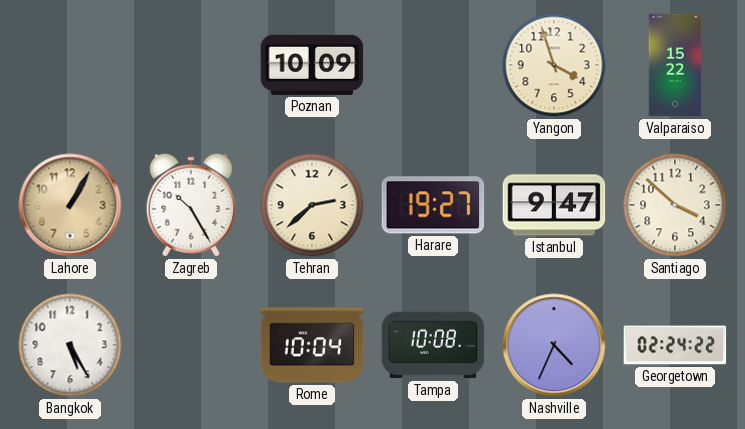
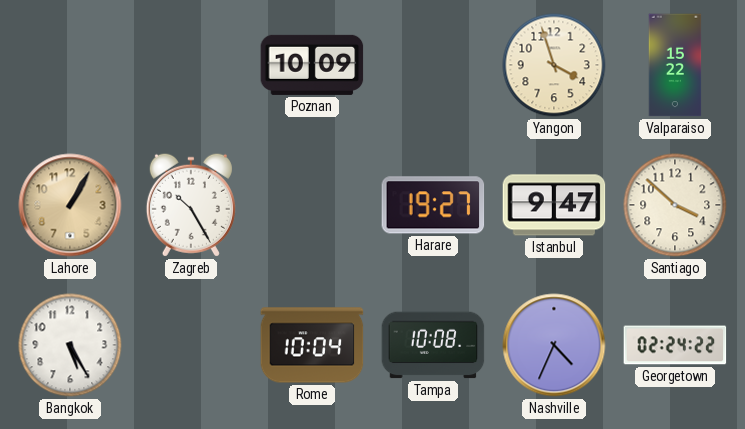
Tehran: 2:38 -> none (312, 205)
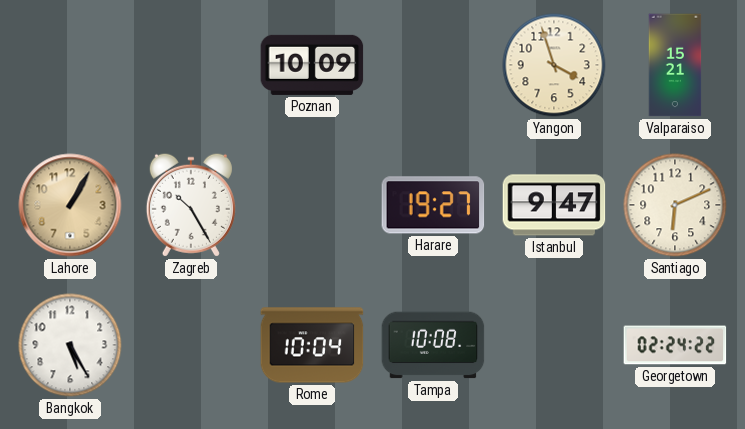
Valparaiso: 15:22 -> 15:21 (675, 65)
Santiago: 3:52 -> 6:11 (675, 205)
Nashville: 4:34 -> none (554, 345)
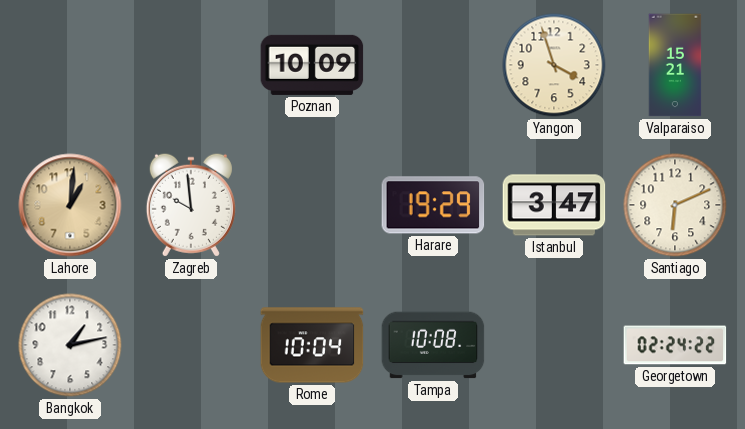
Lahore: 1:05 -> 1:01 (70, 205)
Zagreb: 10:25 -> 9:59 (191, 205)
Harare: 19:27 -> 19:29 (433, 205)
Istanbul: 9:47 -> 3:47 (554, 205)
Bangkok: 5:25 -> 1:13 (70, 345)
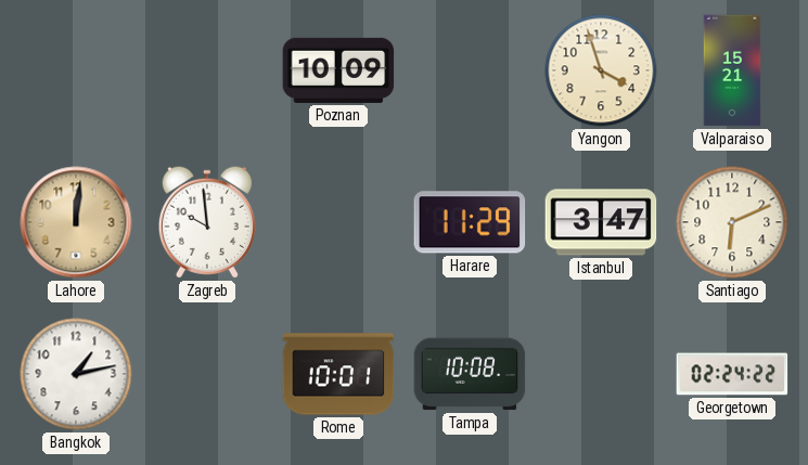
Lahore: 1:01 -> 12:01 (76, 222)
Harare: 19:29 -> 11:29 (470, 222)
Rome: 10:04 -> 10:01 (338, 374)
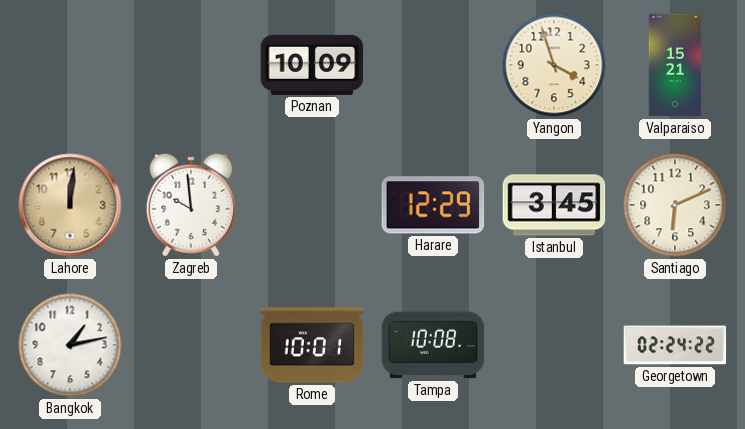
Harare: 11:29 -> 12:29 (433, 205)
Istanbul: 3:47 -> 3:45 (554, 205)
